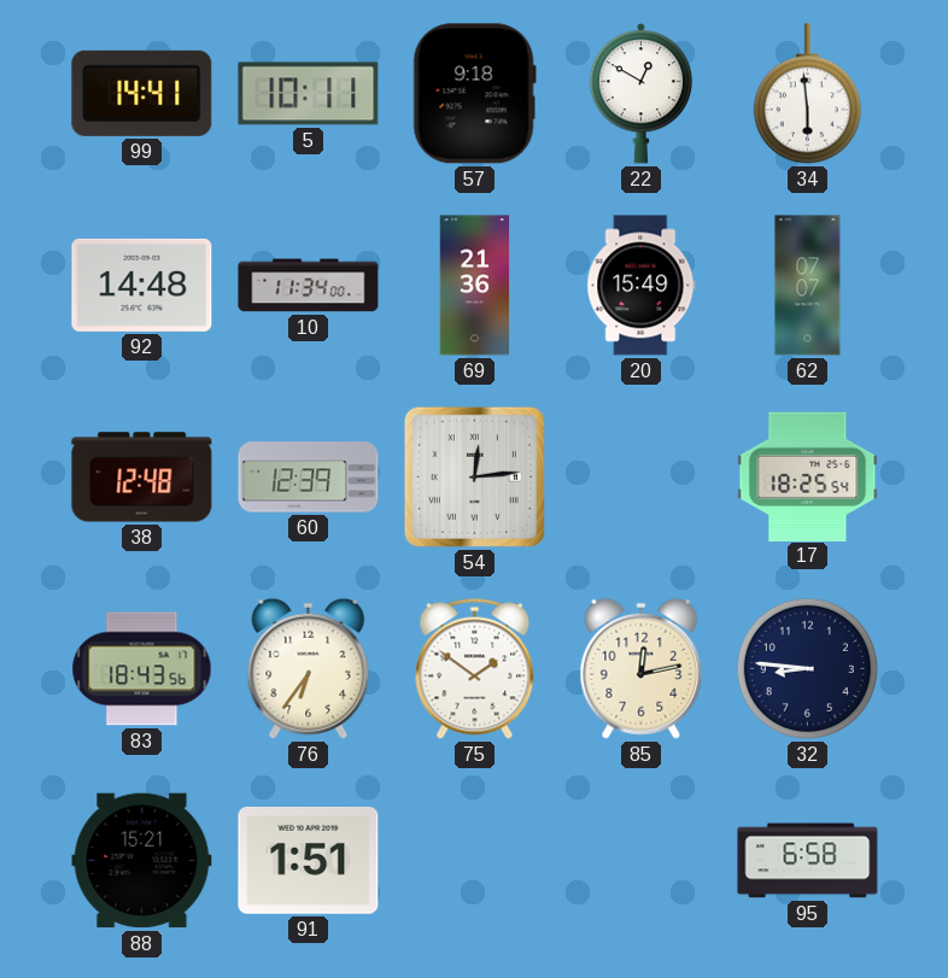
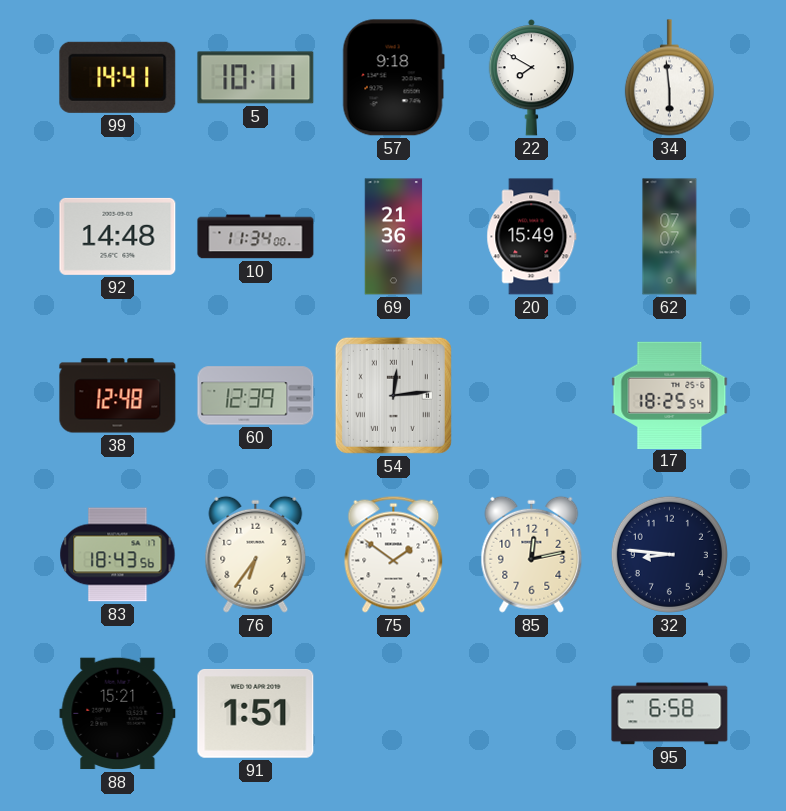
22: 12:50 -> 7:50 (531, 78)
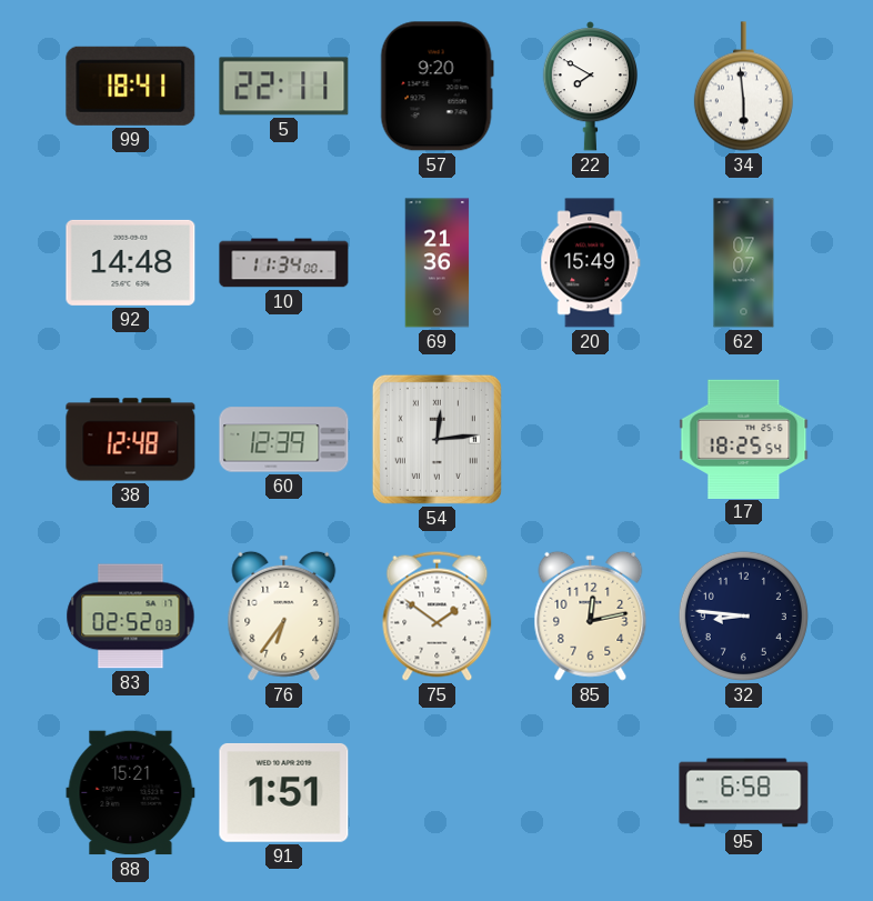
99: 14:41 -> 18:41 (131, 86)
5: 10:11 -> 22:11 (284, 87)
57: 9:18 -> 9:20 (436, 87)
83: 18:43 -> 02:52 (131, 617)
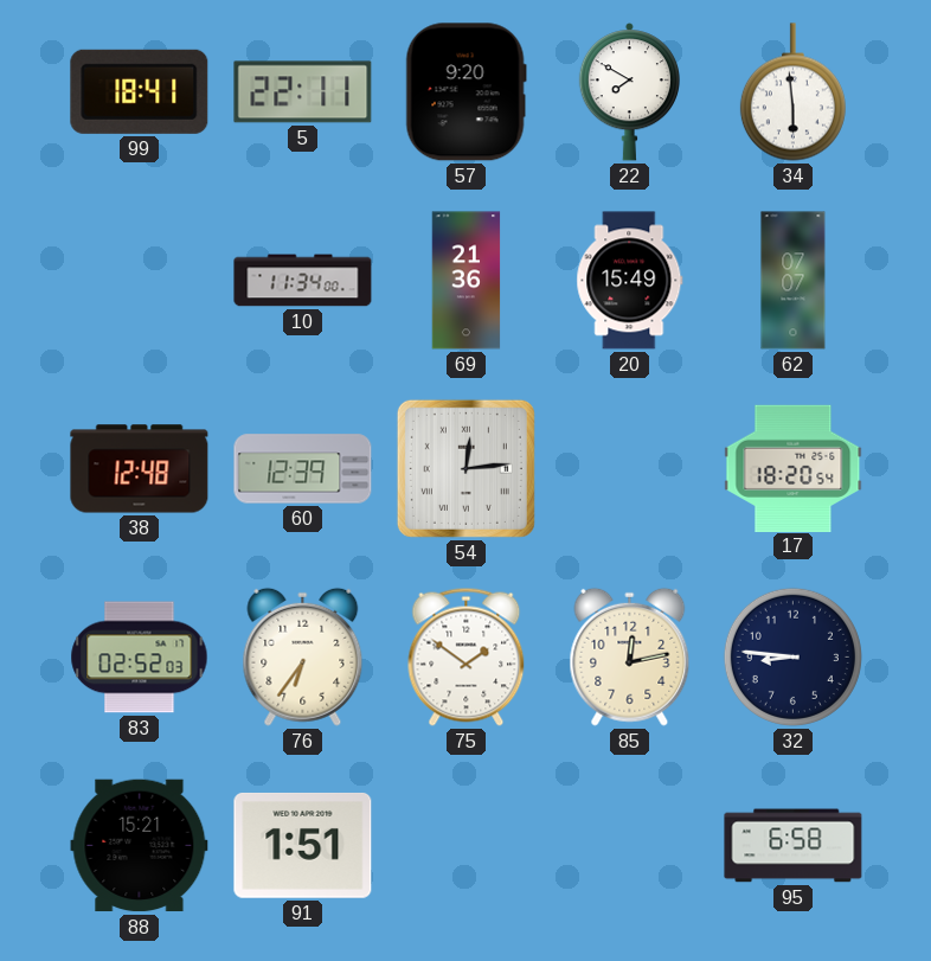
92: 14:48 -> none (131, 262)
17: 18:25 -> 18:20 (794, 468)
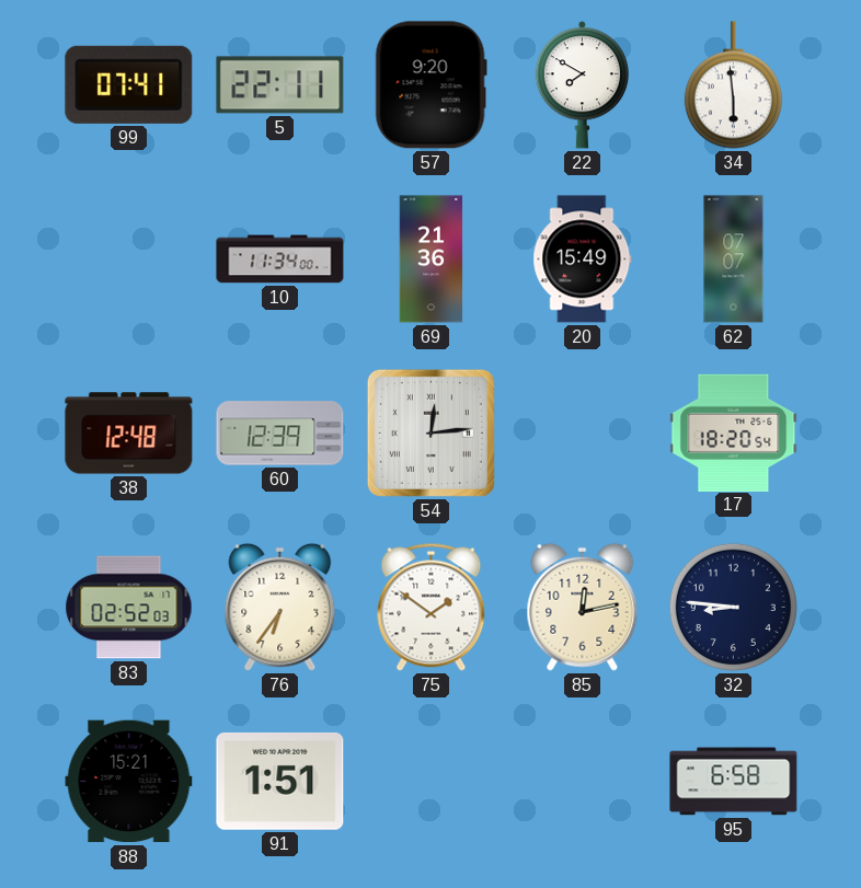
99: 18:41 -> 07:41 (129, 84)
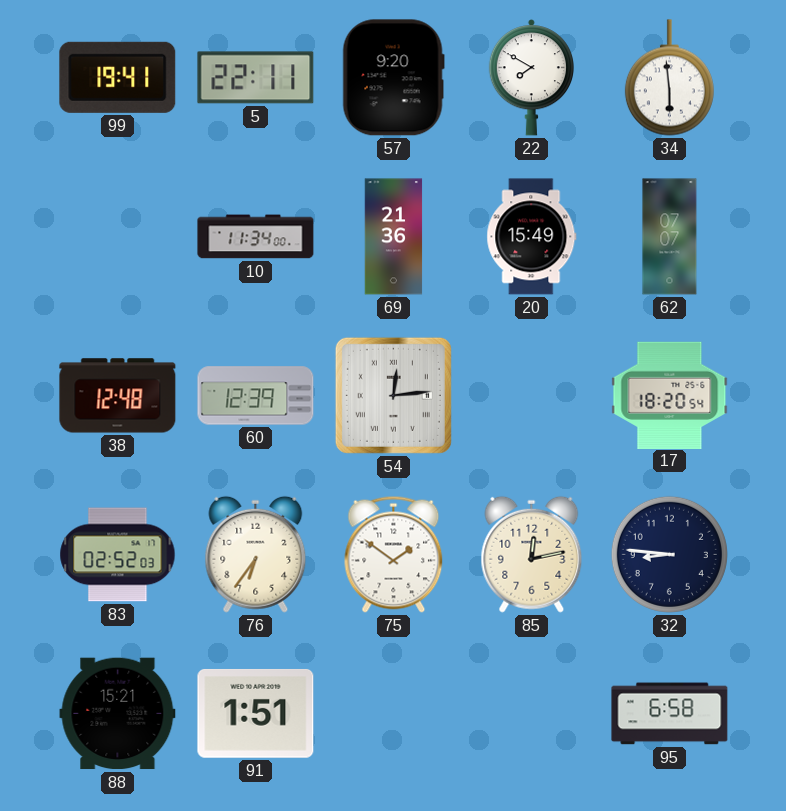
99: 07:41 -> 19:41 (118, 77)
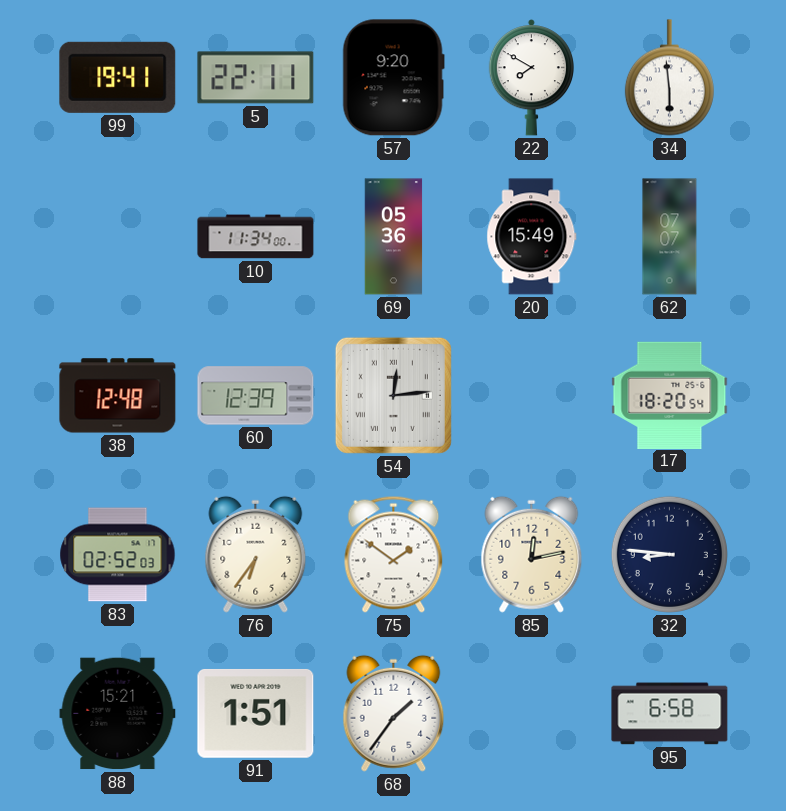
69: 21:36 -> 05:36 (394, 237)
68: none -> 1:36 (394, 713)
